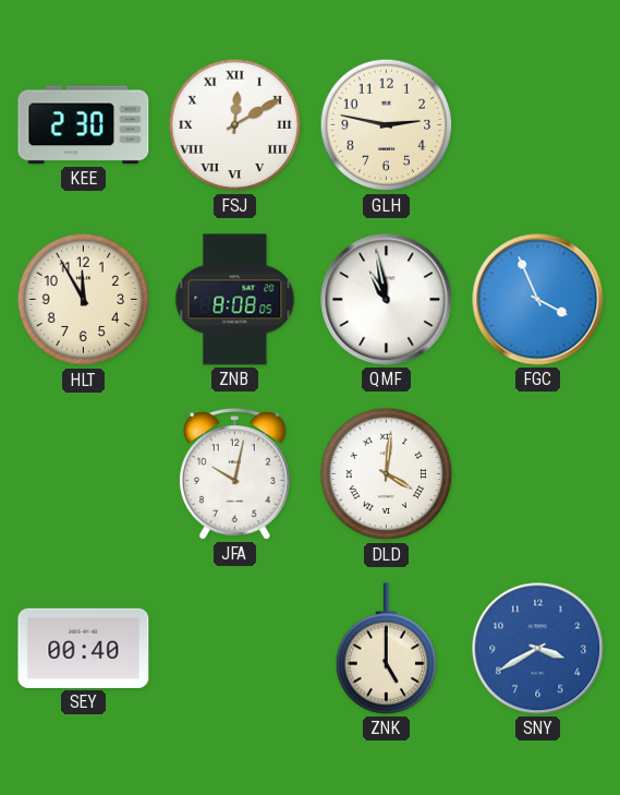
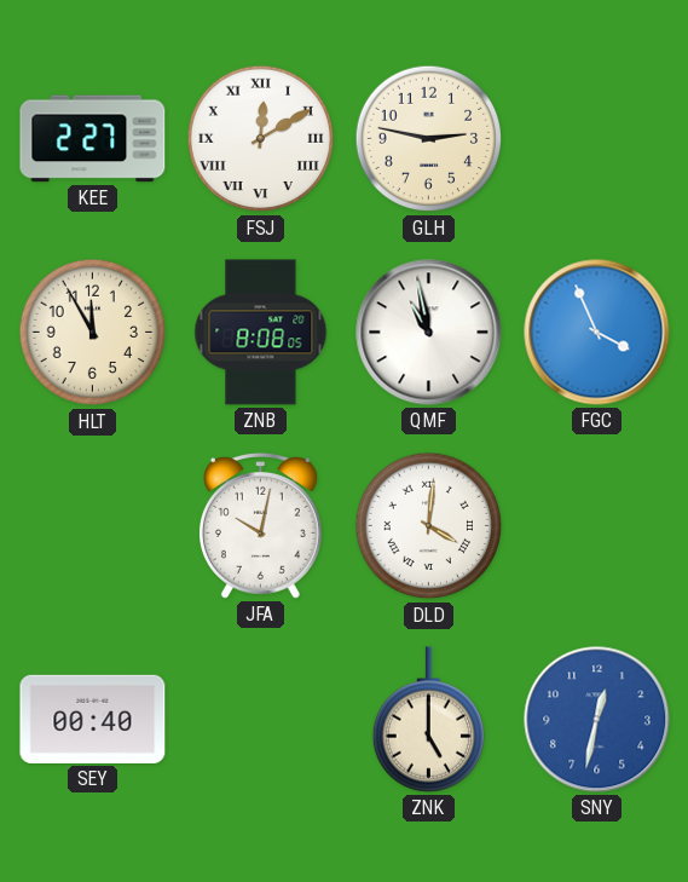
KEE: 2:30 -> 2:27 (93, 139)
SNY: 3:40 -> 12:32 (597, 720)
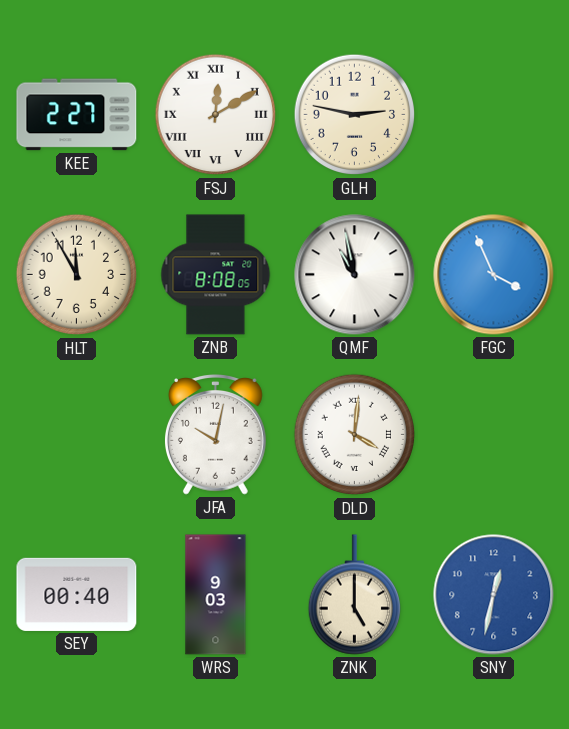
WRS: none -> 9:03 (216, 595)
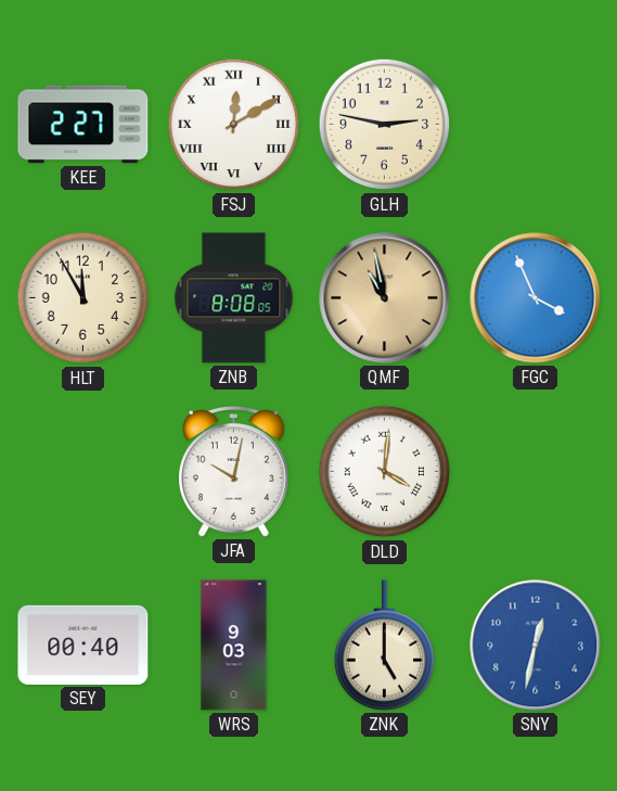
QMF dial: white -> champagne (385, 298)
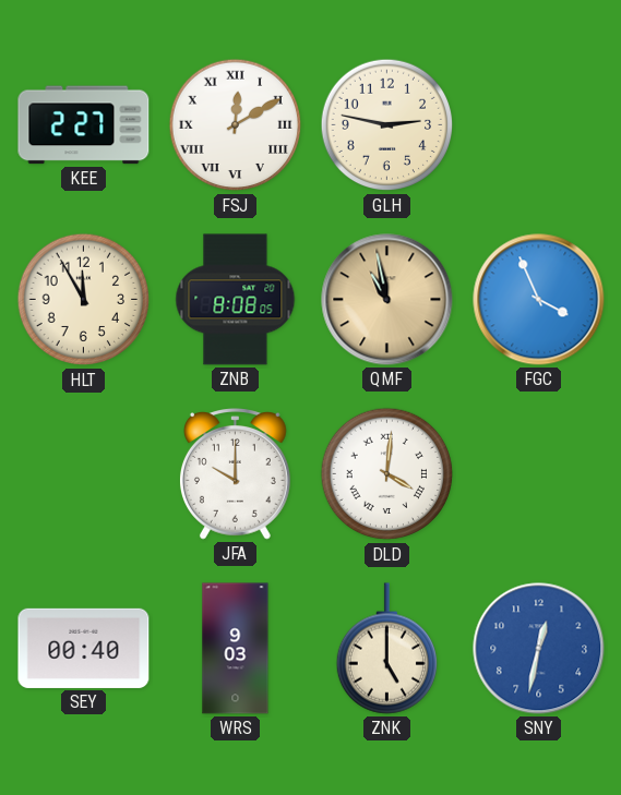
JFA: 10:02 -> 10:00 (235, 474)
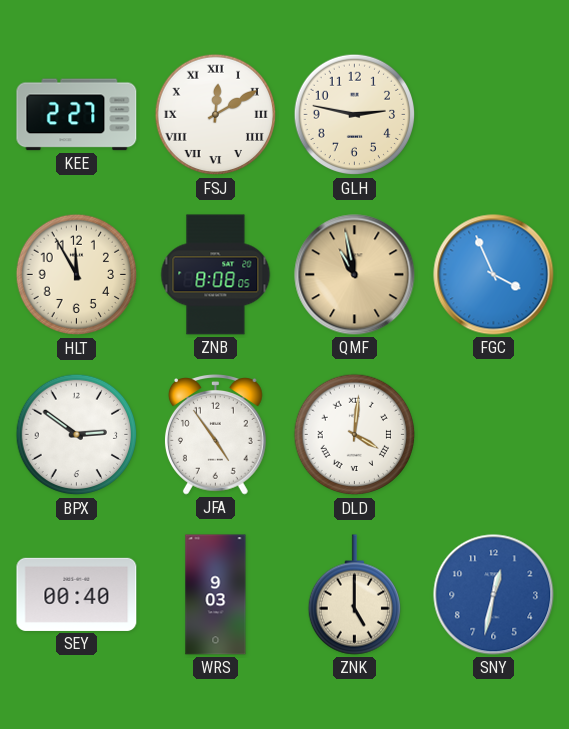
BPX: none -> 2:51 (77, 435)
JFA: 10:00 -> 4:54 (215, 435)
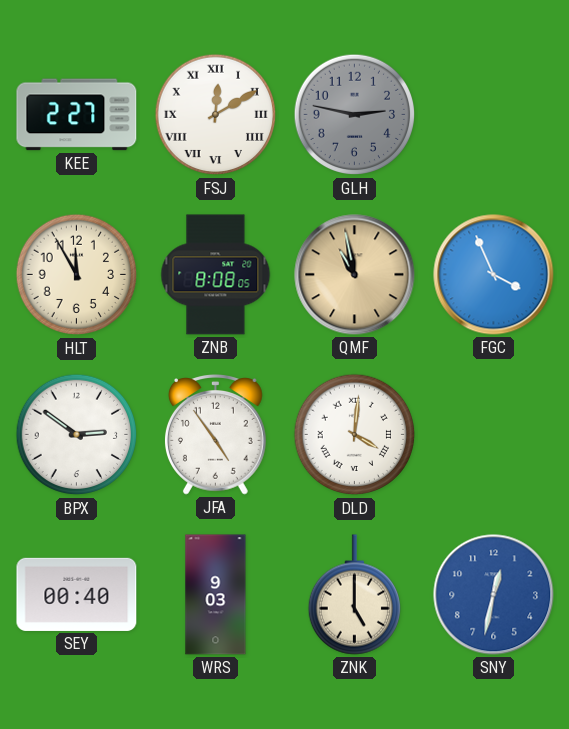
GLH dial: cream -> grey (355, 115)
